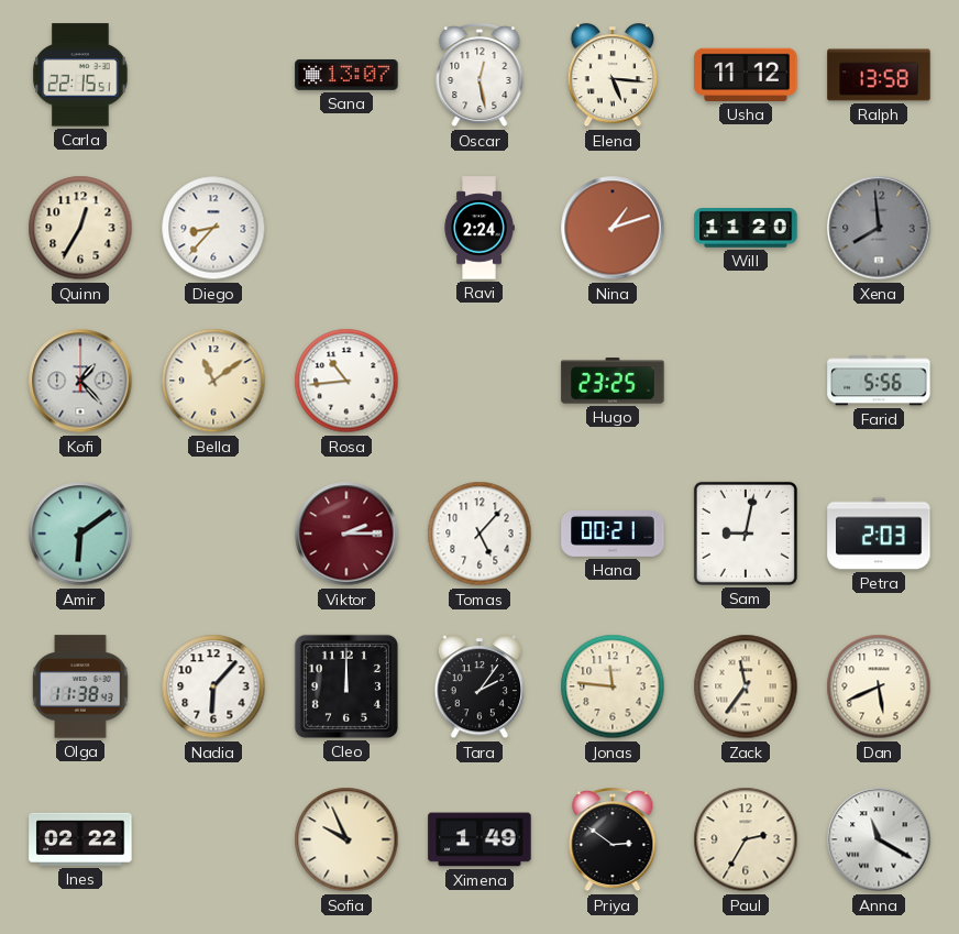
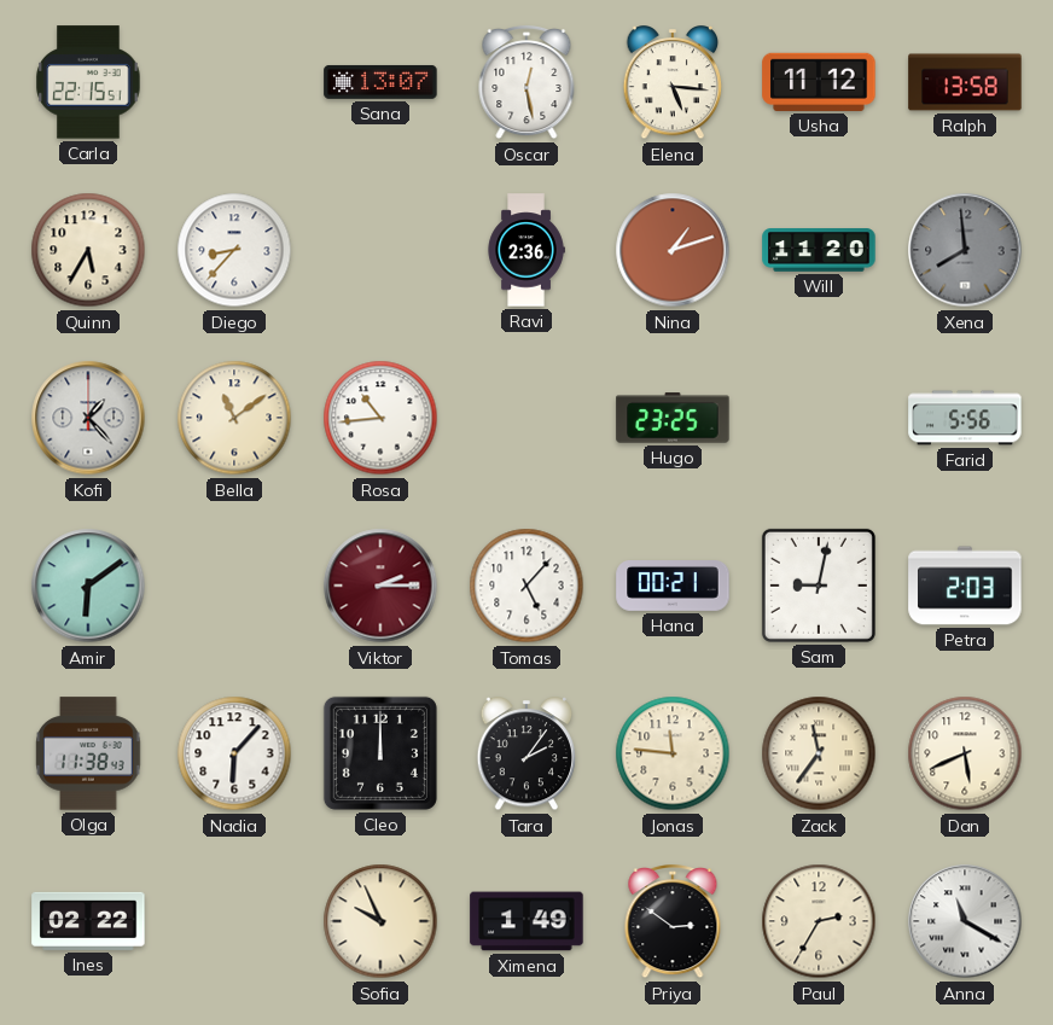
Quinn: 12:35 -> 5:35 (88, 250)
Ravi: 2:24 -> 2:36 (526, 250)
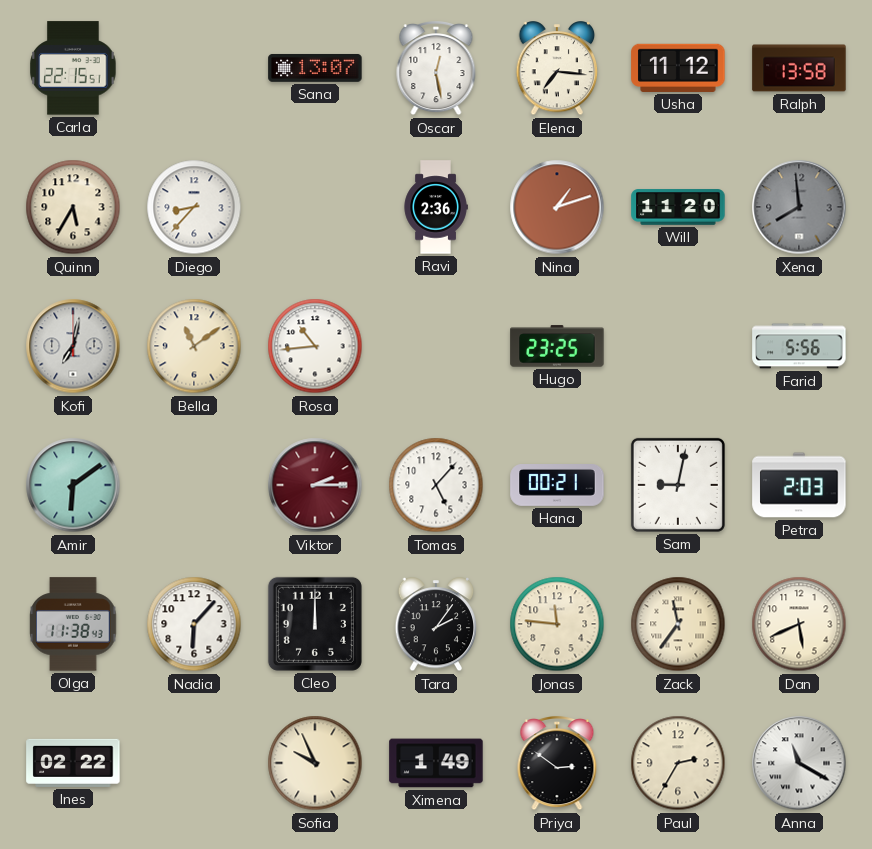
Elena: 5:16 -> 7:16 (557, 69)
Kofi: 1:23 -> 7:02 (73, 346)
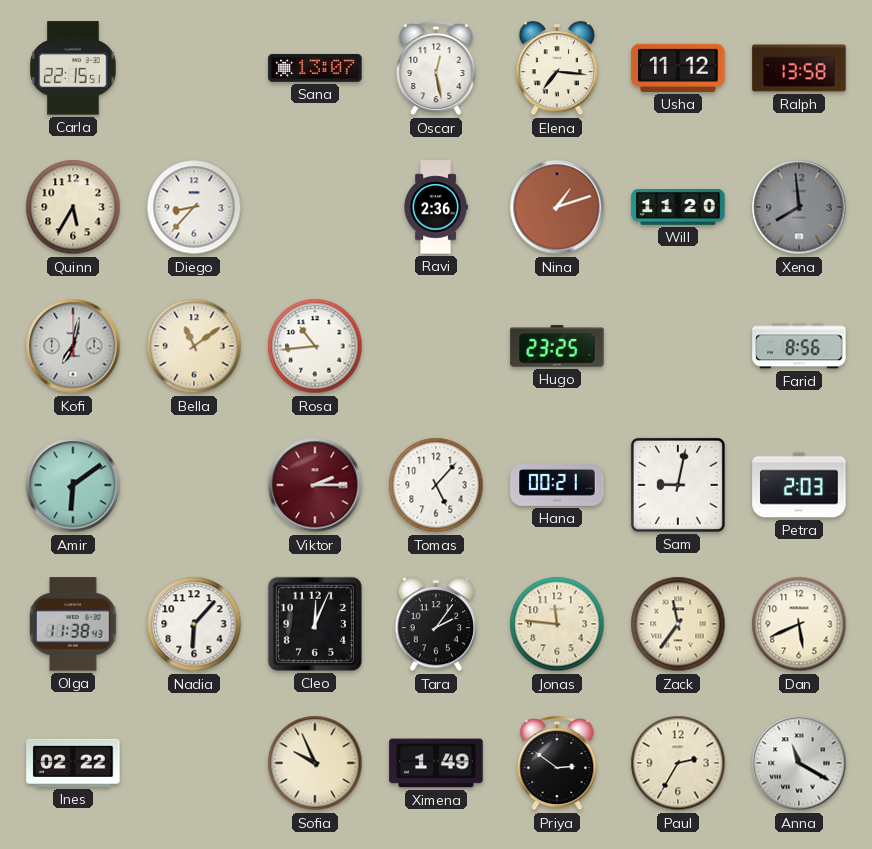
Farid: 5:56 -> 8:56 (799, 346)
Cleo: 12:00 -> 12:04 (315, 624)
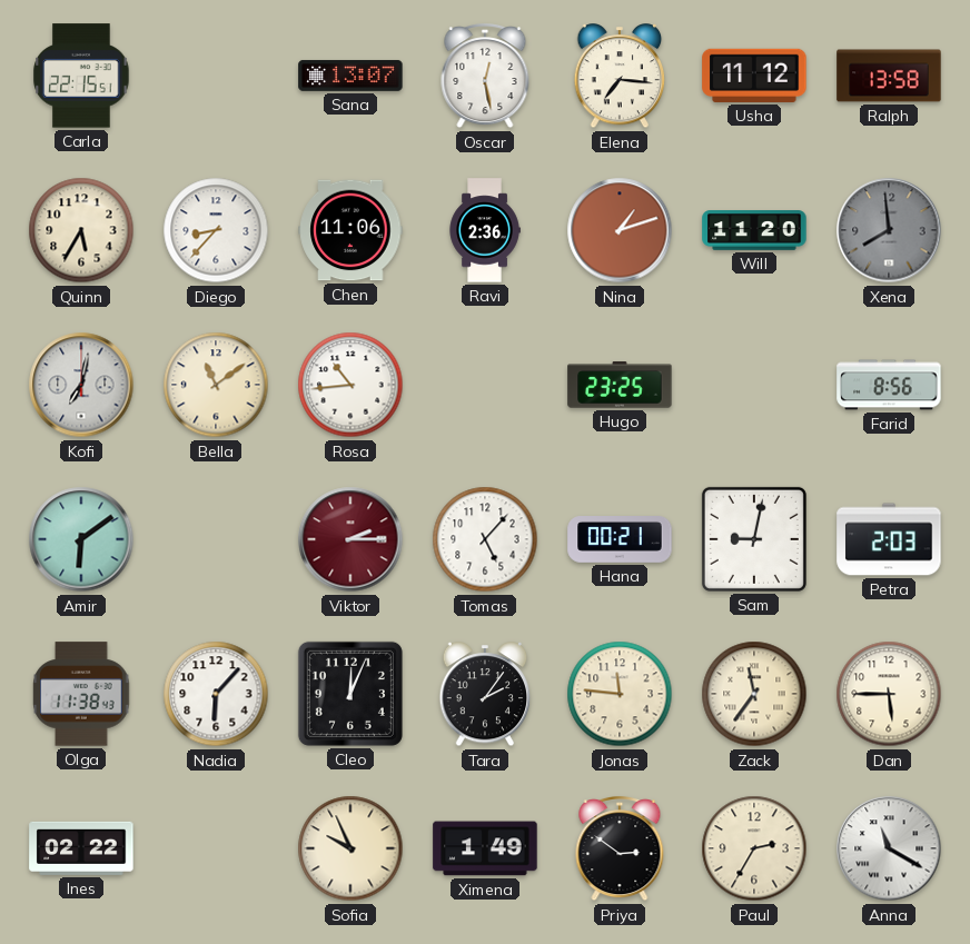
Chen: none -> 11:06 (350, 230)
Dan: 5:41 -> 5:45 (889, 694)
